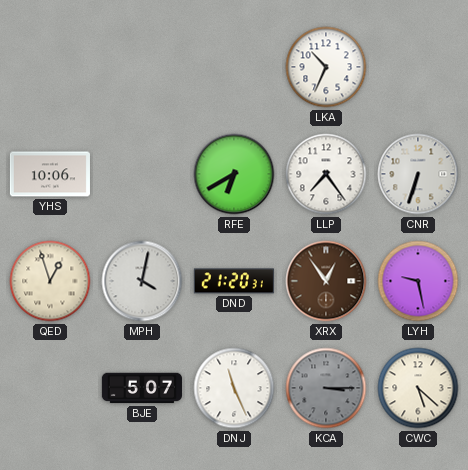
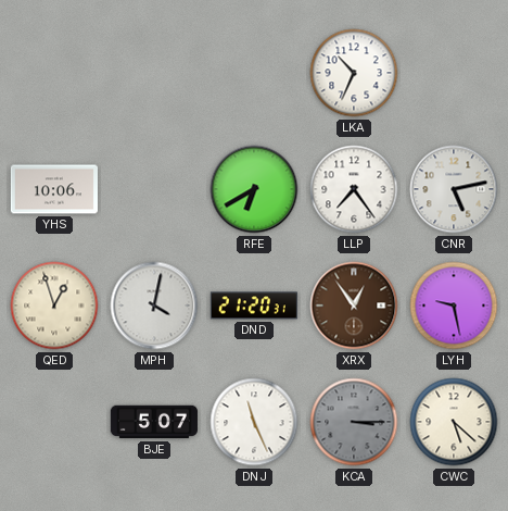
CNR: 6:33 -> 5:13 (454, 189)
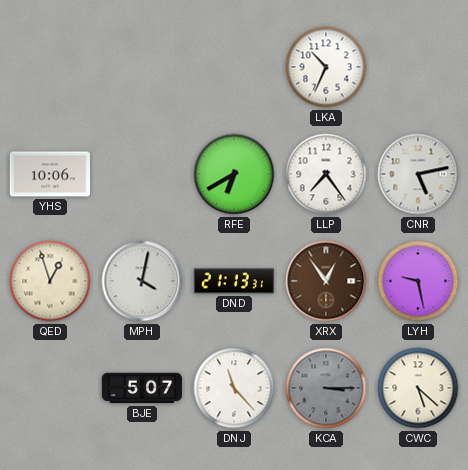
DND: 21:20 -> 21:13 (234, 281)
DNJ: 11:26 -> 11:23 (234, 388)
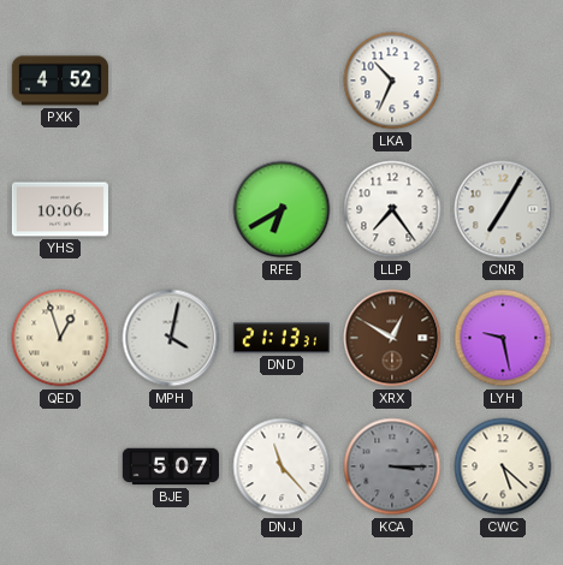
PXK: none -> 4:52 (60, 81)
CNR: 5:13 -> 7:05 (503, 209)
XRX: 12:54 -> 12:50 (392, 338)
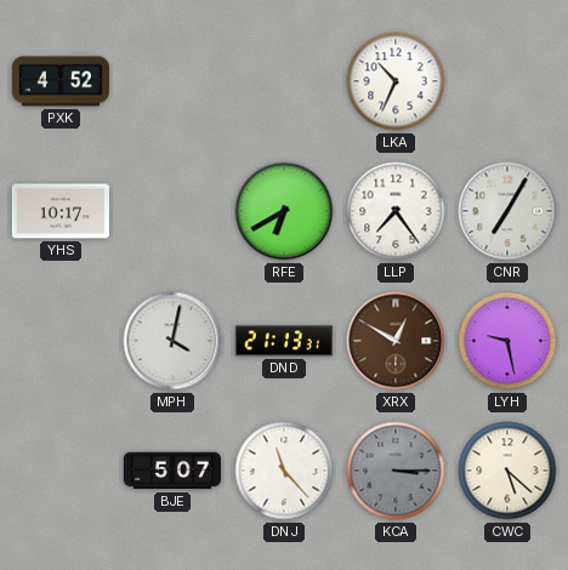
YHS: 10:06 -> 10:17 (61, 211)
QED: 12:57 -> none (60, 338)
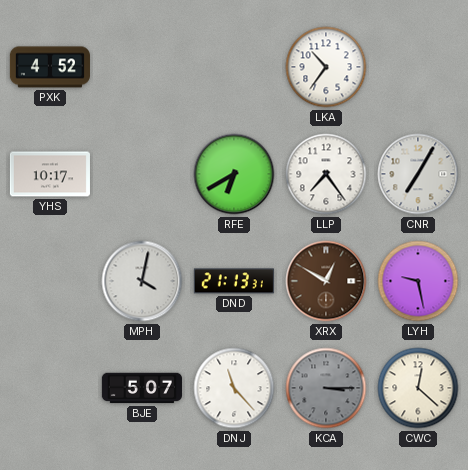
LKA: 10:34 -> 10:36 (326, 67)
CWC: 5:22 -> 12:22 (418, 388)
